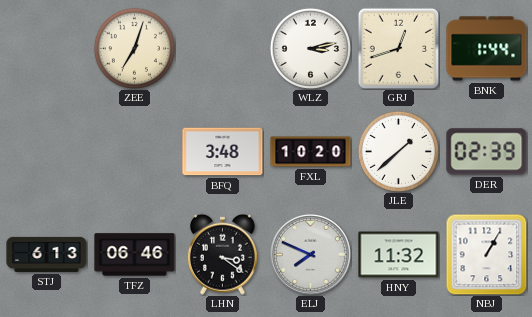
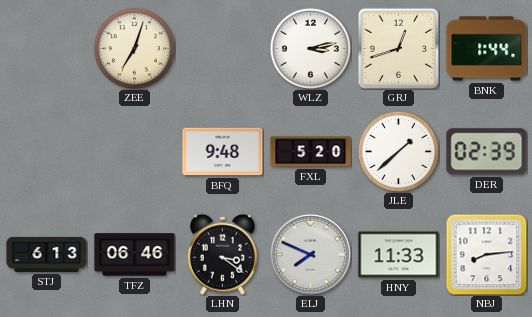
BFQ: 3:48 -> 9:48 (223, 152)
FXL: 10:20 -> 5:20 (311, 152)
HNY: 11:32 -> 11:33 (399, 255)
NBJ: 1:05 -> 8:14 (486, 254)
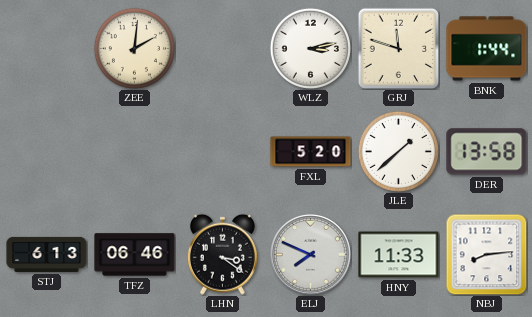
ZEE: 7:03 -> 2:01 (134, 48)
GRJ: 12:42 -> 11:48 (398, 48)
BFQ: 9:48 -> none (223, 152)
DER: 02:39 -> 13:58 (487, 152)
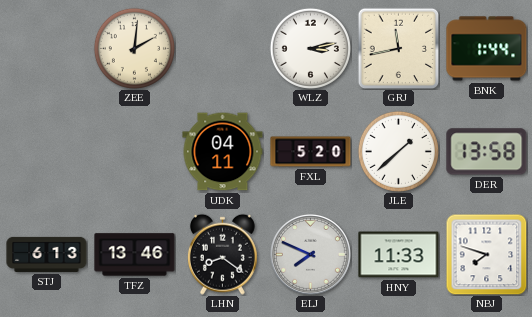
GRJ: 11:48 -> 11:43 (398, 48)
UDK: none -> 04:11 (223, 152)
TFZ: 06:46 -> 13:46 (135, 255)
LHN: 3:21 -> 8:21 (222, 254)
NBJ: 8:14 -> 7:48 (486, 254)
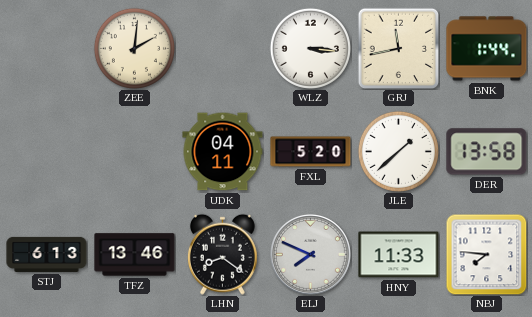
WLZ: 3:13 -> 3:16 (310, 48)
NBJ: 7:48 -> 7:46 (486, 254)
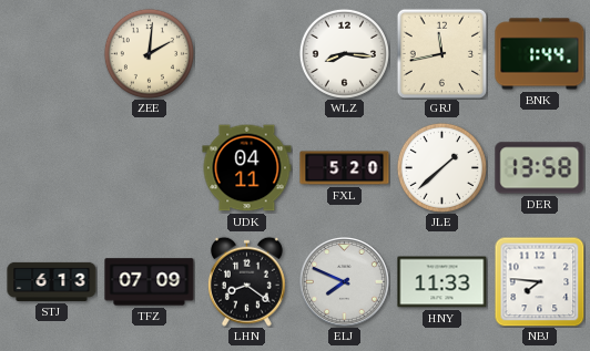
WLZ: 3:16 -> 8:16 (344, 53)
TFZ: 13:46 -> 07:09 (150, 282)
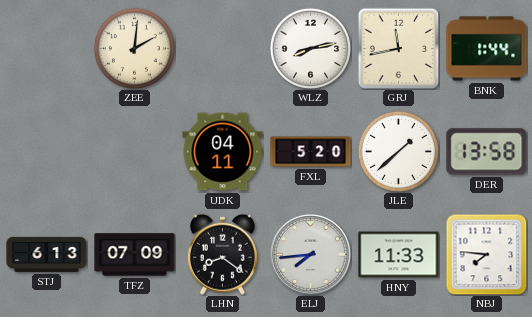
WLZ: 8:16 -> 8:13 (310, 48)
ELJ: 7:49 -> 7:44 (310, 254)
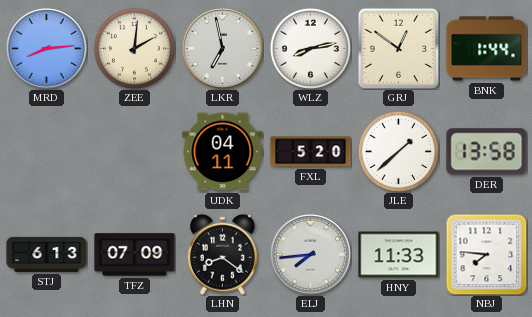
MRD: none -> 8:14 (46, 48)
LKR: none -> 6:58 (222, 48)
GRJ: 11:43 -> 12:51 (398, 48)
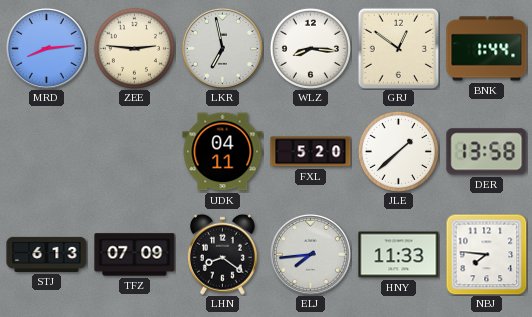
ZEE: 2:01 -> 2:46 (134, 48)
WLZ: 8:13 -> 8:16 (310, 48)
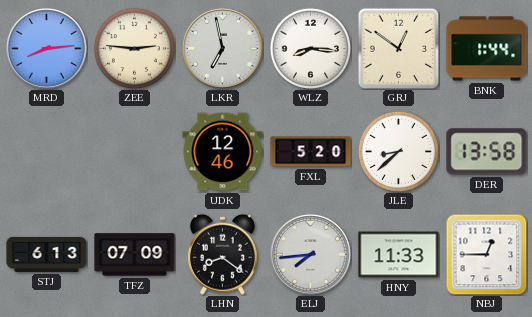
UDK: 04:11 -> 12:46 (223, 152)
JLE: 1:38 -> 8:38 (398, 151)
NBJ: 7:46 -> 12:45 (486, 254)
